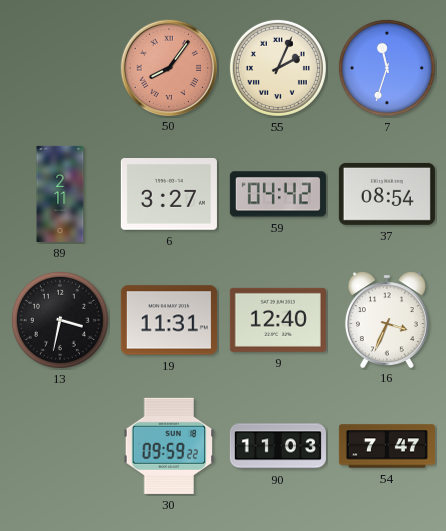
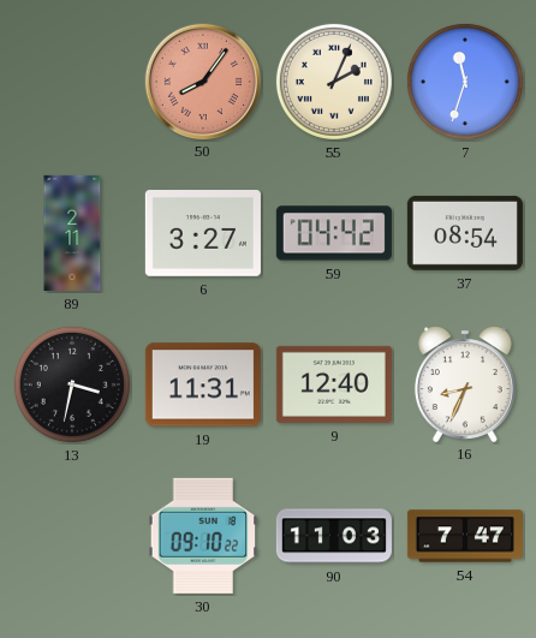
16: 3:34 -> 8:34 (465, 383)
30: 09:59 -> 09:10 (203, 536)
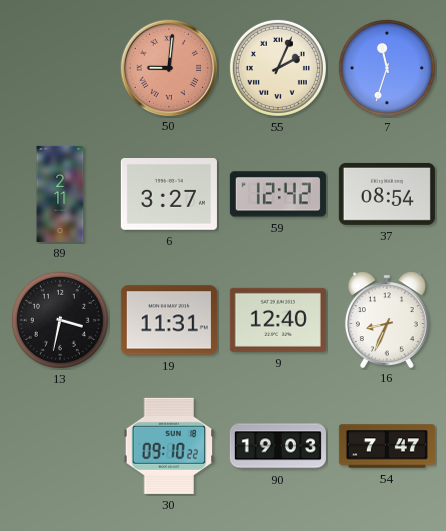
50: 8:06 -> 9:01 (168, 67)
59: 04:42 -> 12:42 (278, 194)
90: 11:03 -> 19:03 (278, 446)
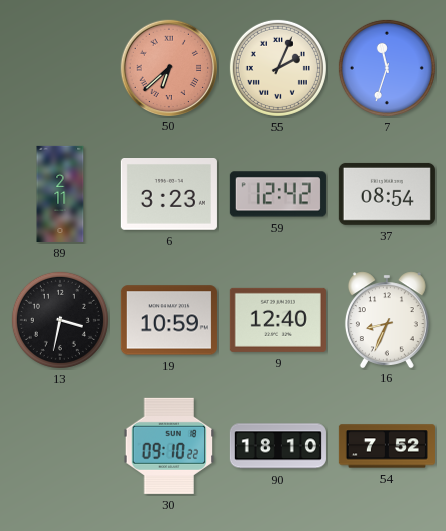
50: 9:01 -> 6:38 (168, 67)
6: 3:27 -> 3:23 (169, 195)
19: 11:31 -> 10:59 (169, 320)
90: 19:03 -> 18:10 (278, 446)
54: 7:47 -> 7:52 (387, 446)
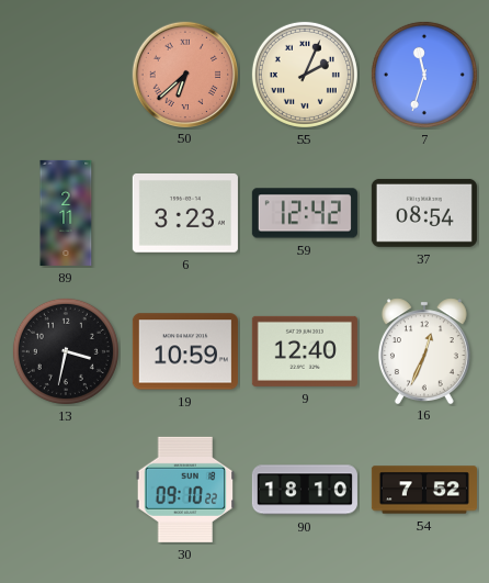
16: 8:34 -> 12:34 (424, 350)
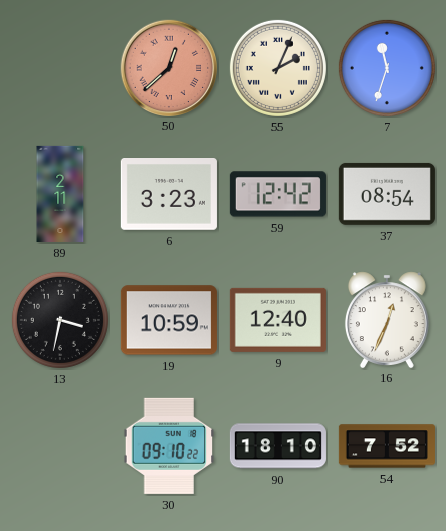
50: 6:38 -> 12:38 (168, 67)
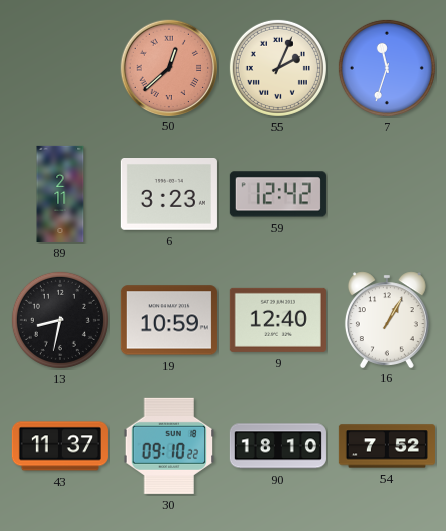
37: 08:54 -> none (387, 194)
13: 3:32 -> 8:32 (60, 320)
16: 12:34 -> 1:05 (387, 319)
43: none -> 11:37 (60, 446)
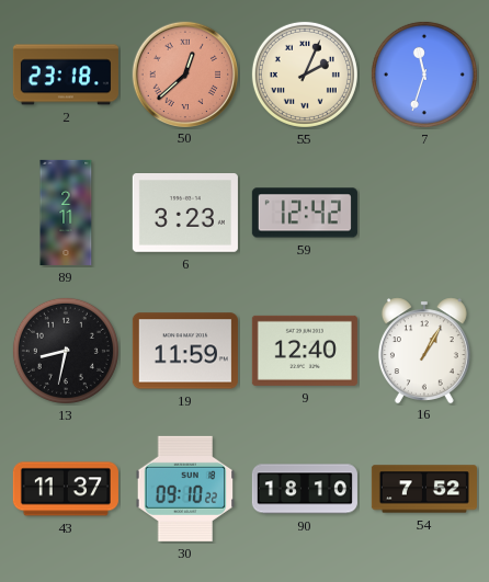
2: none -> 23:18 (66, 75)
19: 10:59 -> 11:59 (185, 351)
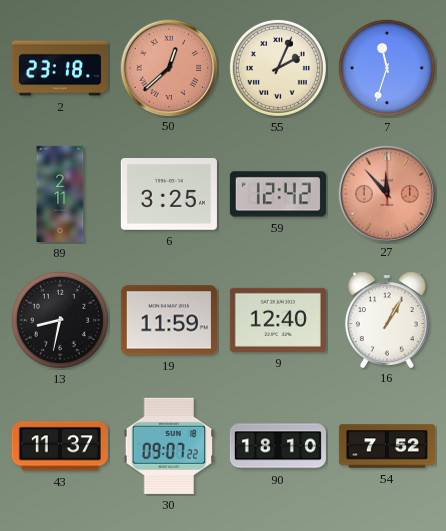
6: 3:23 -> 3:25 (169, 195)
27: none -> 11:53 (386, 193)
30: 09:10 -> 09:07 (169, 446)
